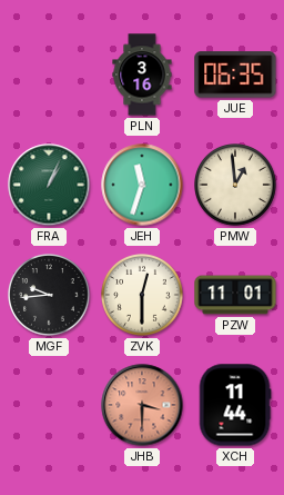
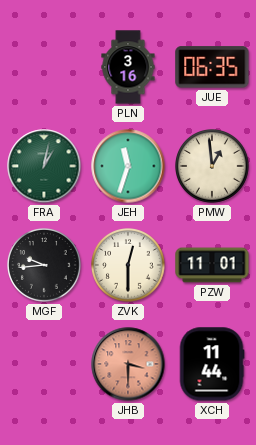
FRA: 1:04 -> 1:02 (44, 166)
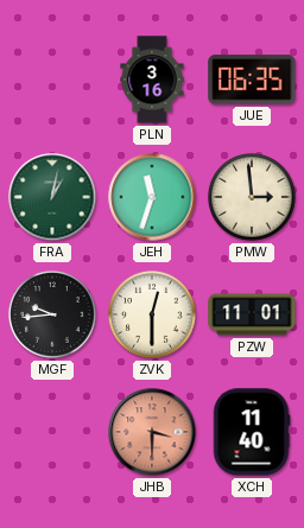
PMW: 12:59 -> 2:59 (253, 198)
XCH: 11:44 -> 11:40 (252, 432)
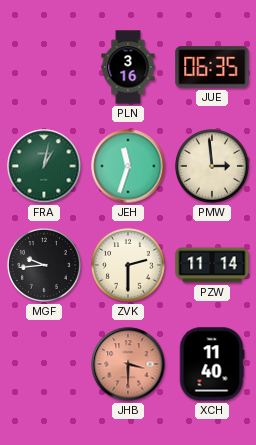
ZVK: 12:30 -> 2:30 (129, 266)
PZW: 11:01 -> 11:14 (212, 265)
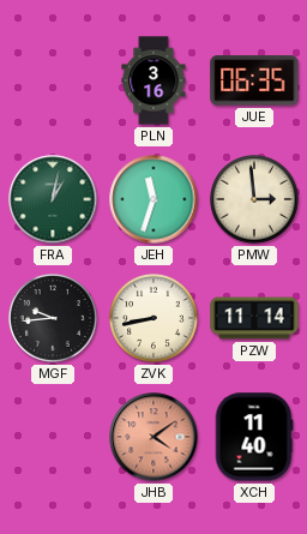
ZVK: 2:30 -> 8:43 (155, 319)
JHB: 3:30 -> 4:09 (153, 437)
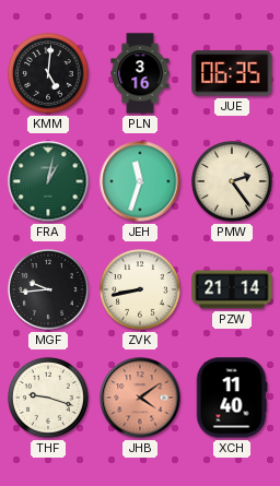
KMM: none -> 5:01 (49, 74)
PMW: 2:59 -> 2:24 (233, 182)
PZW: 11:14 -> 21:14 (232, 289)
THF: none -> 9:18 (49, 399)
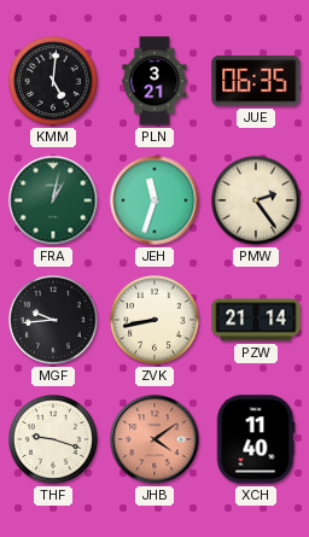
PLN: 3:16 -> 3:21 (154, 81)
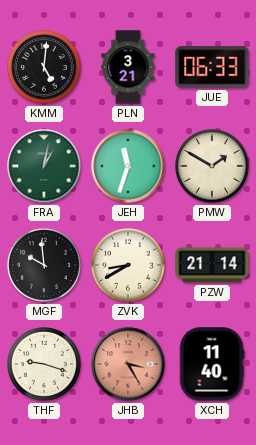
JUE: 06:35 -> 06:33 (212, 67)
PMW: 2:24 -> 1:50 (213, 167)
MGF: 9:44 -> 9:59 (45, 266)
ZVK: 8:43 -> 8:40 (129, 266)
JHB: 4:09 -> 3:25 (128, 364)
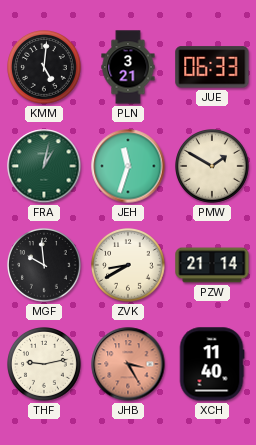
THF: 9:18 -> 9:13 (45, 365)
